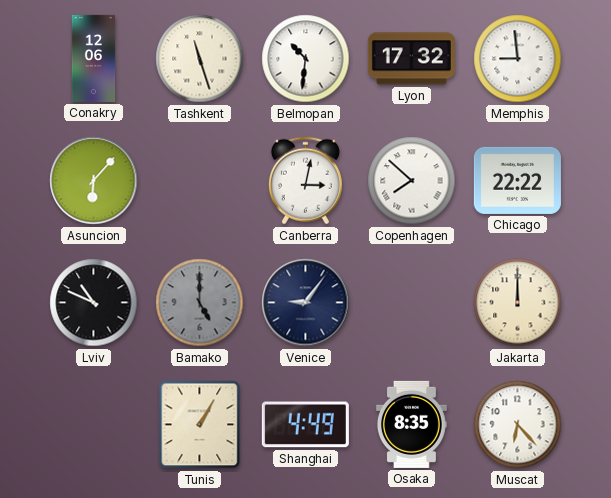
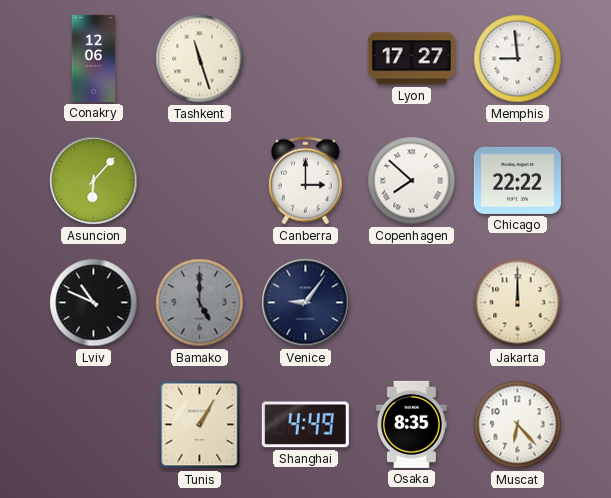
Belmopan: 10:31 -> none (306, 59)
Lyon: 17:32 -> 17:27 (411, 59)
Canberra: 3:02 -> 3:00 (305, 181)
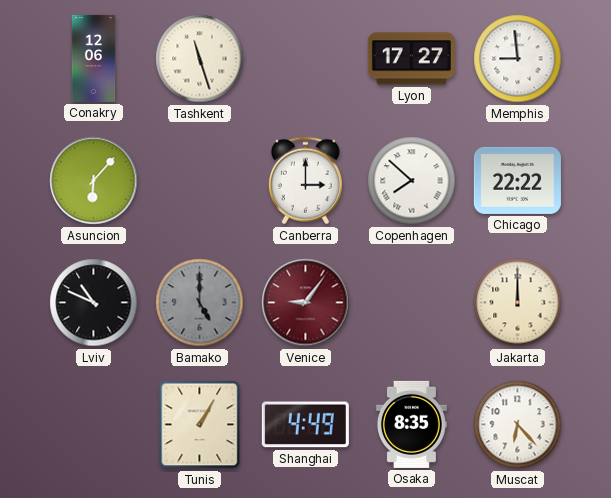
Venice dial: navy -> burgundy (306, 303)
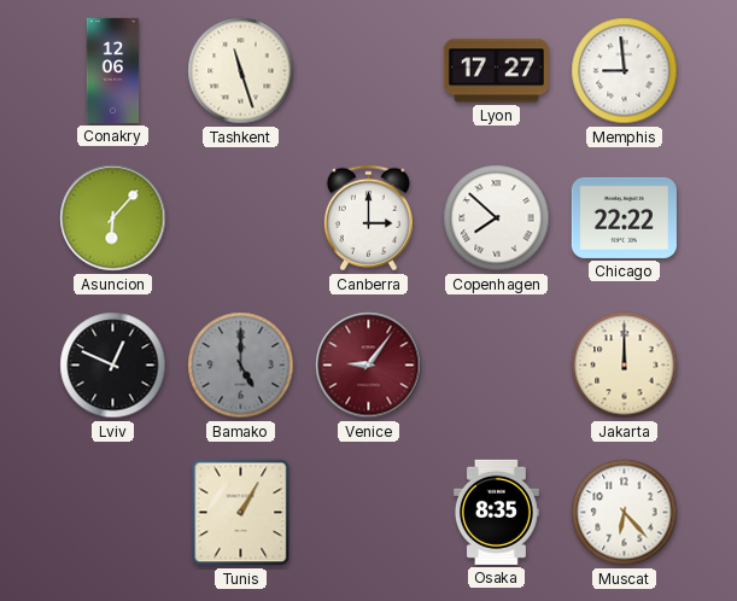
Lviv: 10:49 -> 12:49 (113, 366)
Shanghai: 4:49 -> none (305, 425)
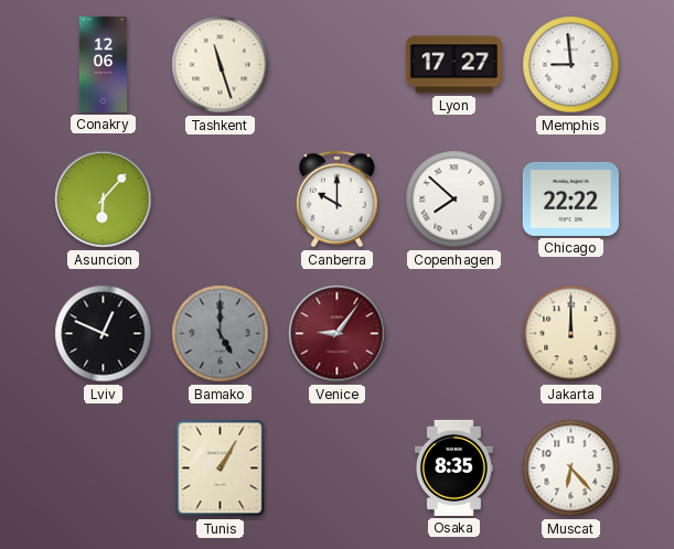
Canberra: 3:00 -> 10:00 (336, 200)
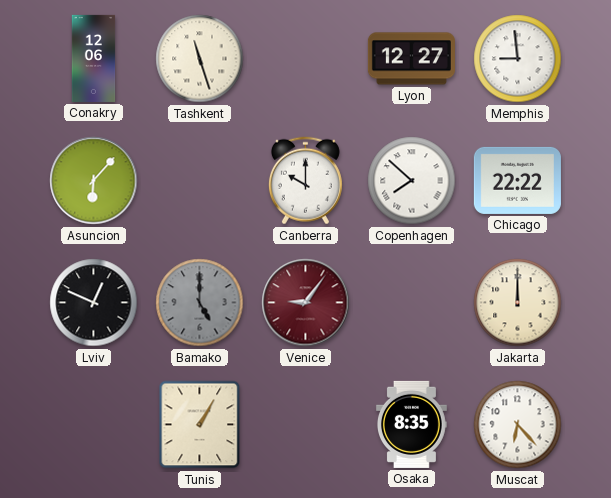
Lyon: 17:27 -> 12:27 (411, 59)
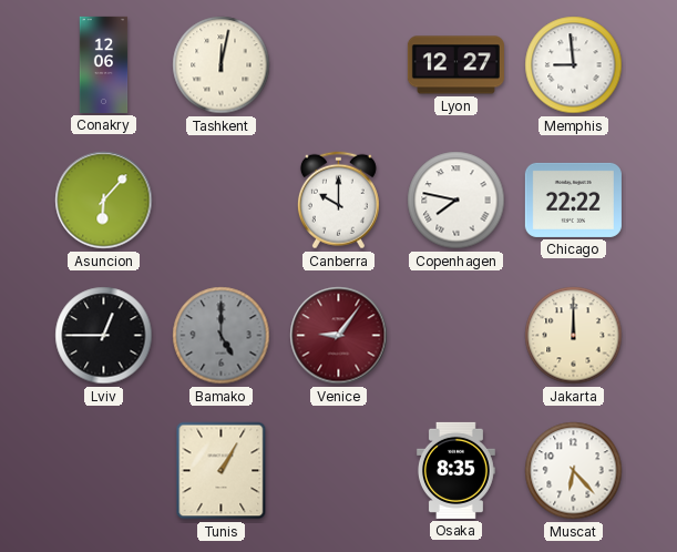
Tashkent: 11:27 -> 12:02 (222, 65)
Copenhagen: 7:52 -> 7:47 (457, 201)
Lviv: 12:49 -> 12:45 (104, 336)
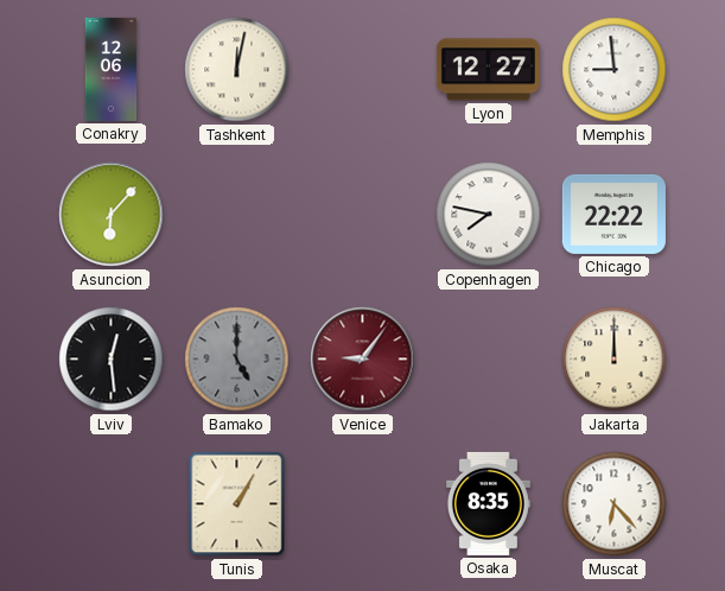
Canberra: 10:00 -> none (338, 201)
Lviv: 12:45 -> 12:29 (112, 360)
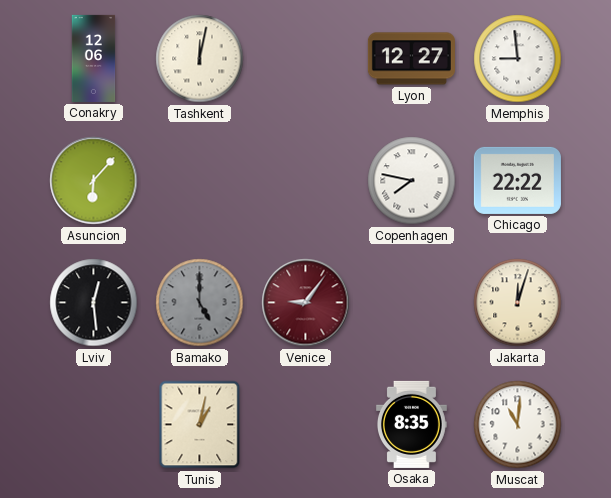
Jakarta: 12:00 -> 12:03 (518, 303)
Tunis: 1:05 -> 1:02 (200, 425)
Muscat: 6:23 -> 11:01 (518, 425)
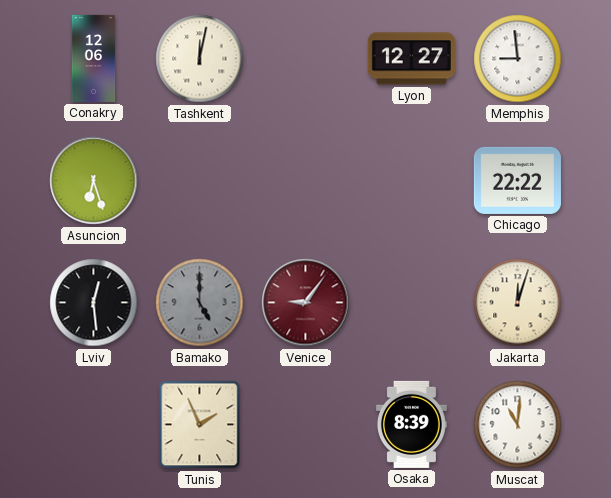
Asuncion: 6:07 -> 6:27 (94, 181)
Copenhagen: 7:47 -> none (412, 181)
Tunis: 1:02 -> 1:56 (200, 425)
Osaka: 8:35 -> 8:39 (411, 424)
